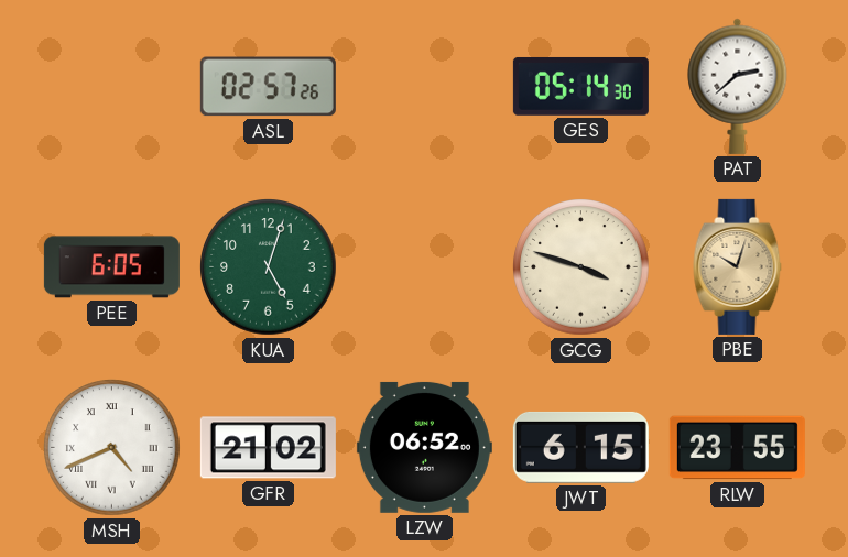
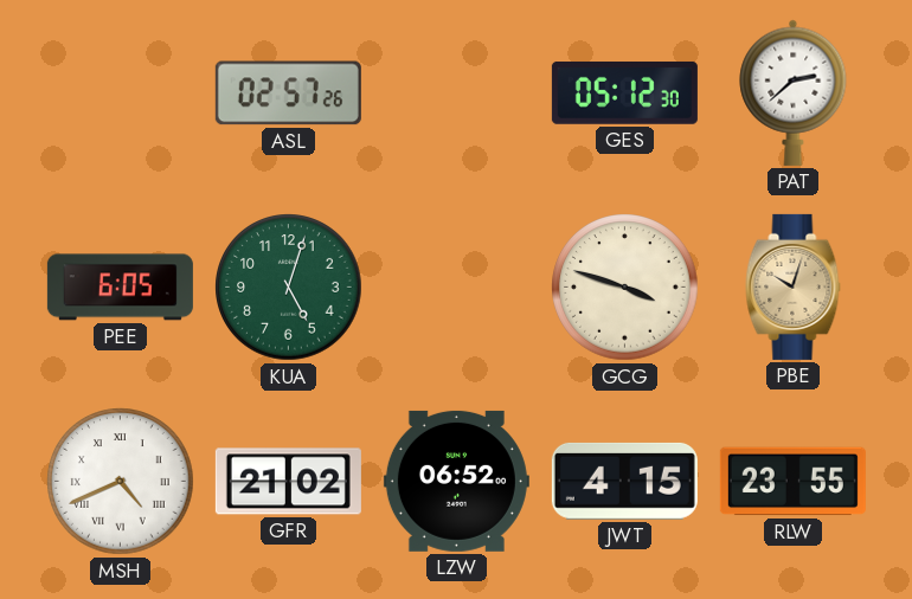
GES: 05:14 -> 05:12 (624, 92)
JWT: 6:15 -> 4:15 (624, 481)
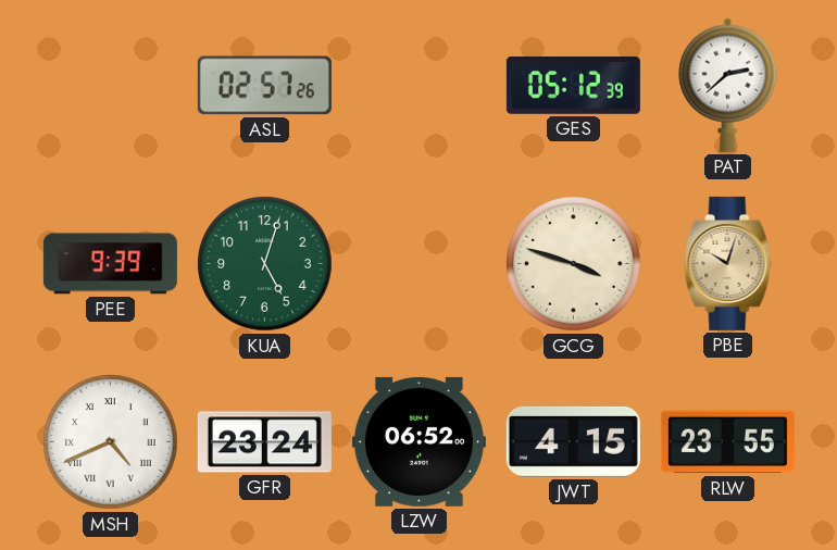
GES: 05:12:30 -> 05:12:39 (573, 85)
PEE: 6:05 -> 9:39 (110, 264)
GFR: 21:02 -> 23:24 (264, 442)
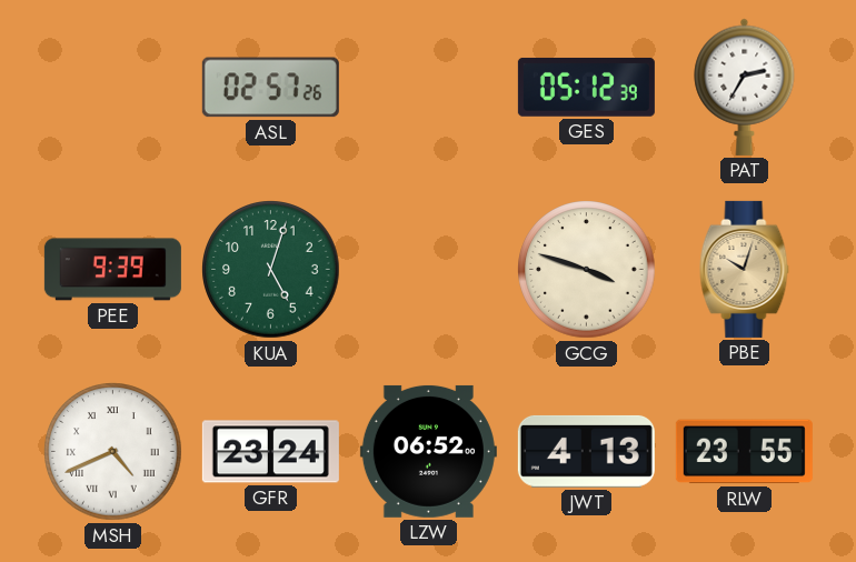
PAT: 2:38 -> 2:35 (745, 87)
JWT: 4:15 -> 4:13 (586, 451)
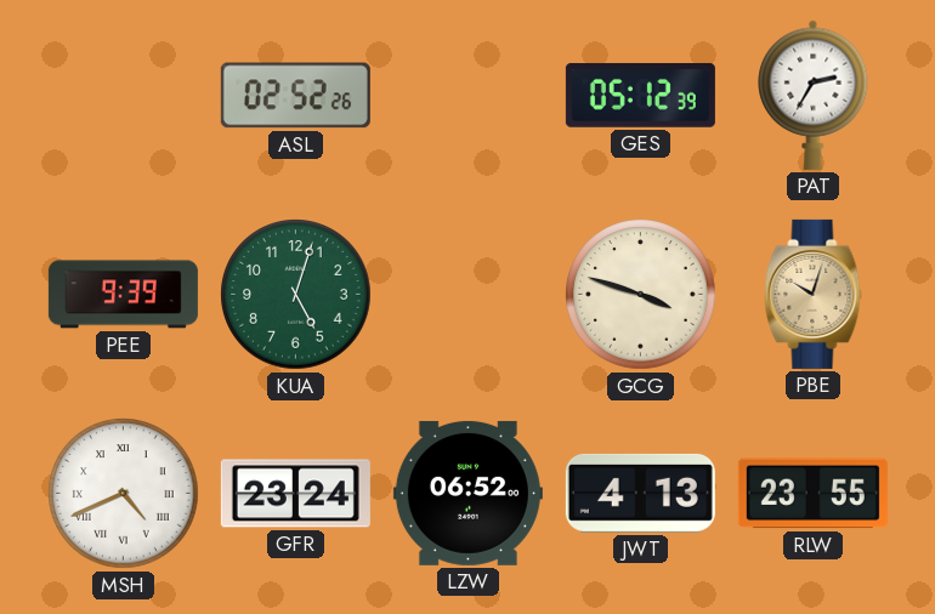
ASL: 02:57 -> 02:52 (295, 96)
